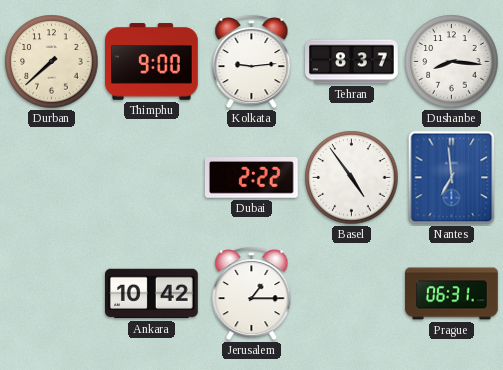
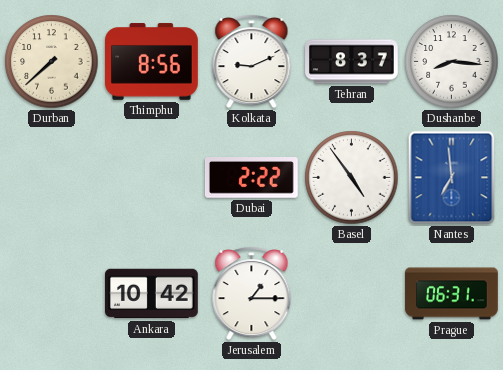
Thimphu: 9:00 -> 8:56 (152, 62)
Kolkata: 9:14 -> 9:11 (252, 62)
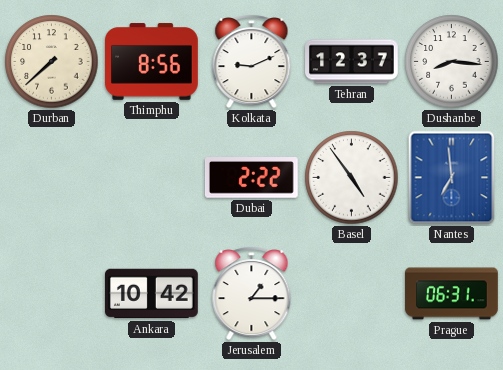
Tehran: 8:37 -> 12:37 (352, 62)
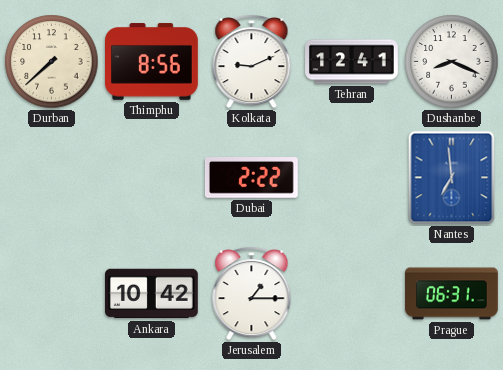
Tehran: 12:37 -> 12:41 (352, 62)
Dushanbe: 8:16 -> 8:19 (452, 62)
Basel: 4:54 -> none (352, 178)
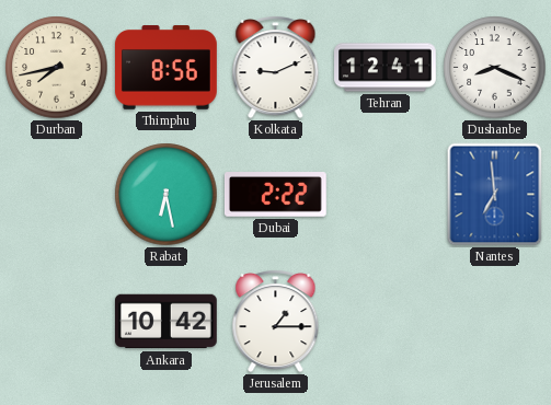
Durban: 7:38 -> 7:43 (57, 68)
Rabat: none -> 6:28 (167, 195)
Prague: 06:31 -> none (452, 294)
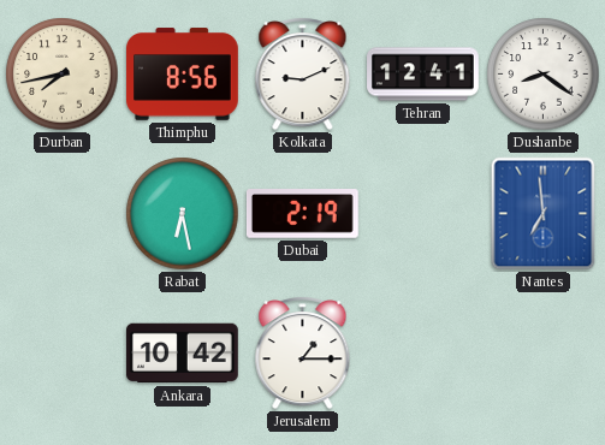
Dushanbe: 8:19 -> 8:21 (544, 75)
Dubai: 2:22 -> 2:19 (302, 214)
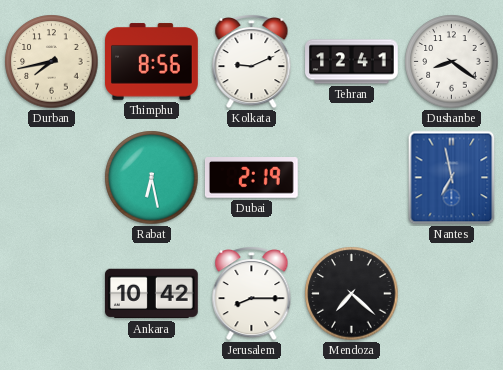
Nantes: 6:59 -> 6:58 (452, 178)
Jerusalem: 1:15 -> 8:15 (252, 294)
Mendoza: none -> 7:22 (352, 294)
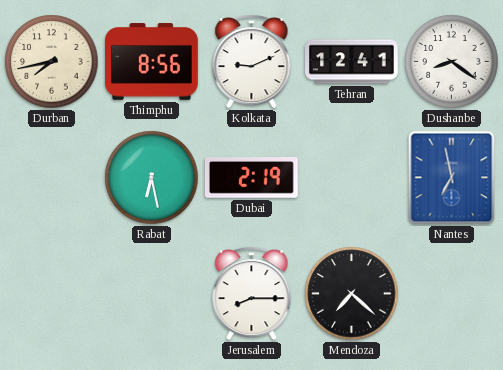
Ankara: 10:42 -> none (152, 294)
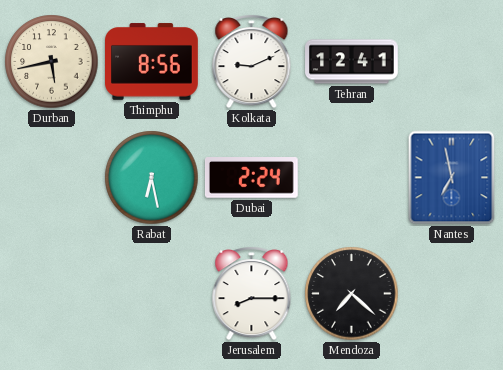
Durban: 7:43 -> 5:43 (52, 62)
Dushanbe: 8:21 -> none (452, 62)
Dubai: 2:19 -> 2:24 (251, 178)
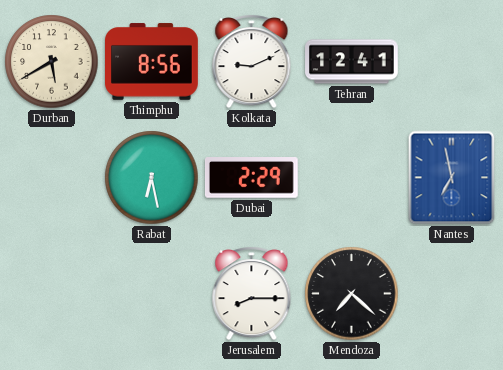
Durban: 5:43 -> 5:40 (52, 62)
Dubai: 2:24 -> 2:29 (251, 178)
